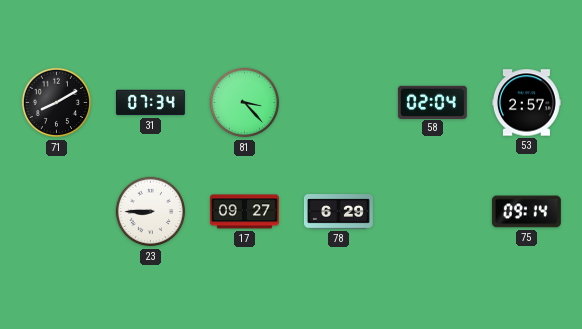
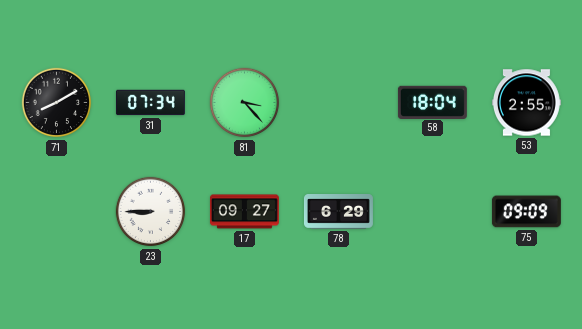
58: 02:04 -> 18:04 (432, 102)
53: 2:57 -> 2:55 (526, 103)
75: 09:14 -> 09:09 (526, 212)
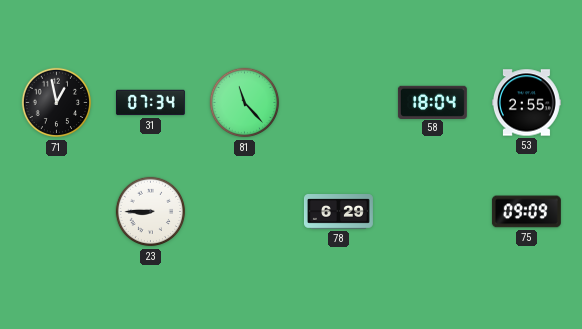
71: 8:10 -> 12:58 (57, 103)
81: 3:23 -> 11:23 (245, 103)
17: 09:27 -> none (244, 212)
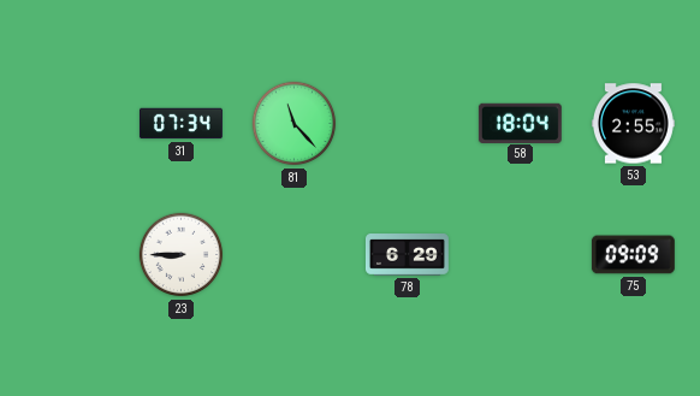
71: 12:58 -> none (57, 103)
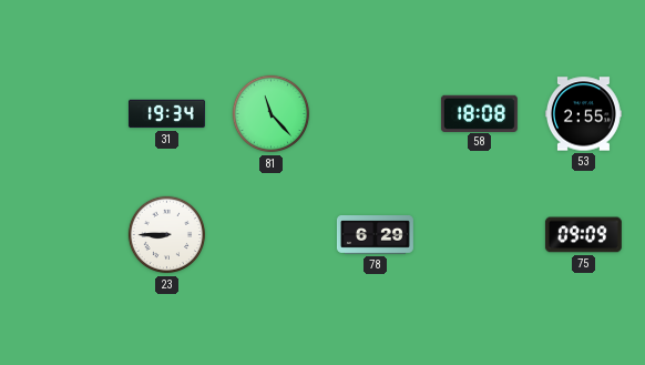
31: 07:34 -> 19:34 (166, 114)
58: 18:04 -> 18:08 (479, 113)
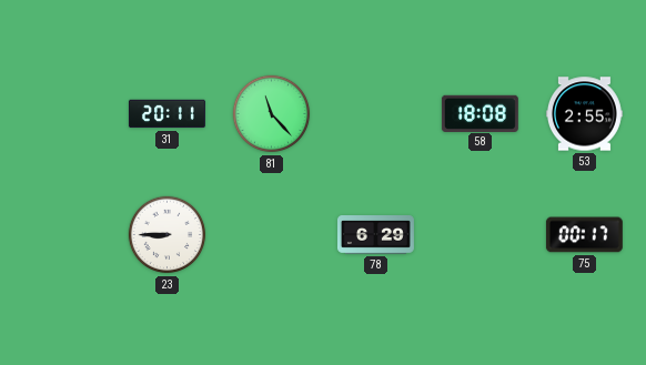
31: 19:34 -> 20:11 (166, 114)
75: 09:09 -> 00:17 (584, 235)
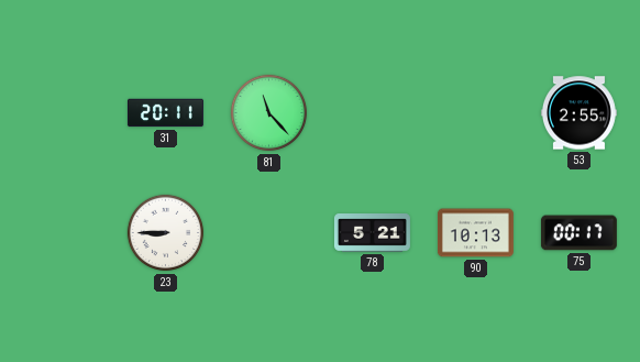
58: 18:08 -> none (480, 113)
78: 6:29 -> 5:21 (372, 233)
90: none -> 10:13 (475, 233)
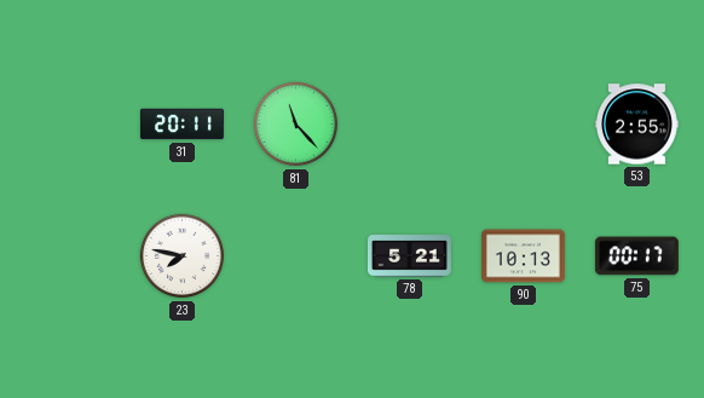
23: 8:45 -> 7:47 (183, 256)
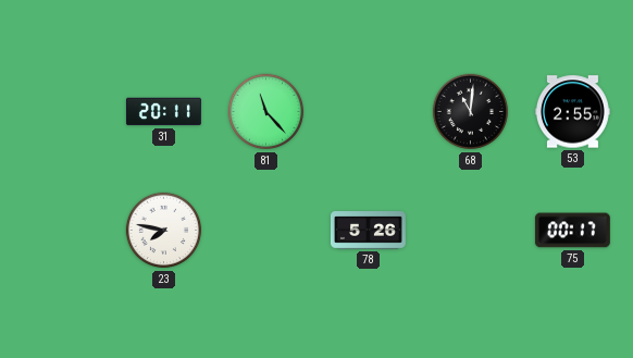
68: none -> 11:01 (471, 112)
78: 5:21 -> 5:26 (368, 231)
90: 10:13 -> none (523, 256)
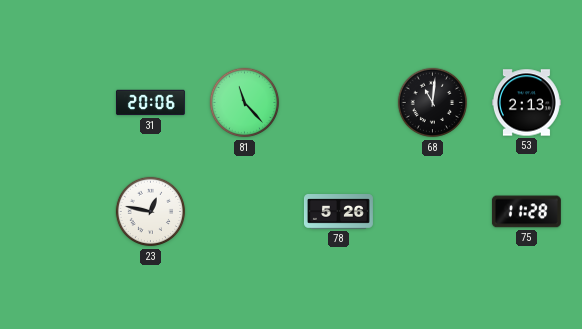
31: 20:11 -> 20:06 (150, 103)
53: 2:55 -> 2:13 (526, 103)
23: 7:47 -> 12:47 (151, 212)
75: 00:17 -> 11:28 (526, 212)
